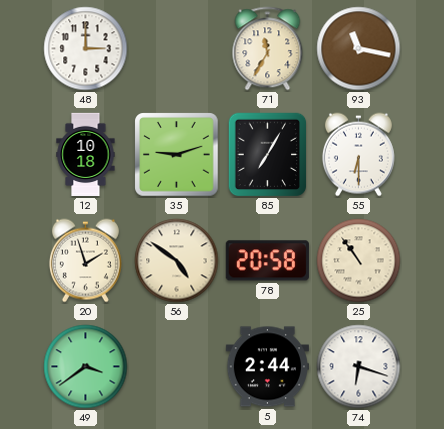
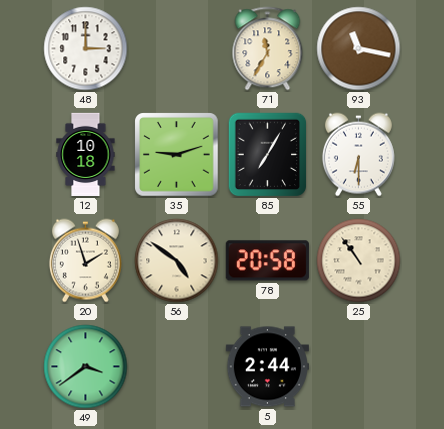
74: 6:18 -> none (359, 367)
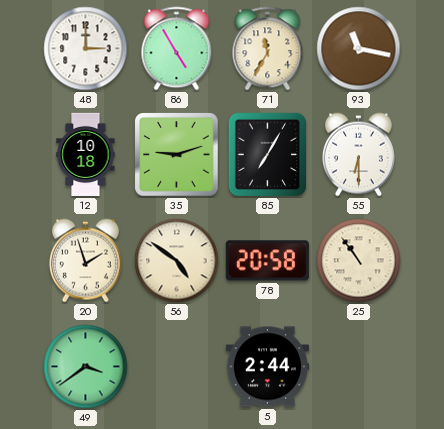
86: none -> 4:55 (177, 49)
